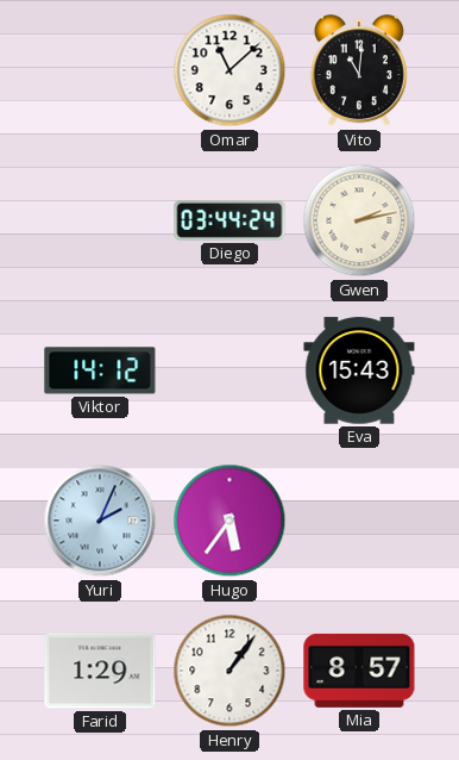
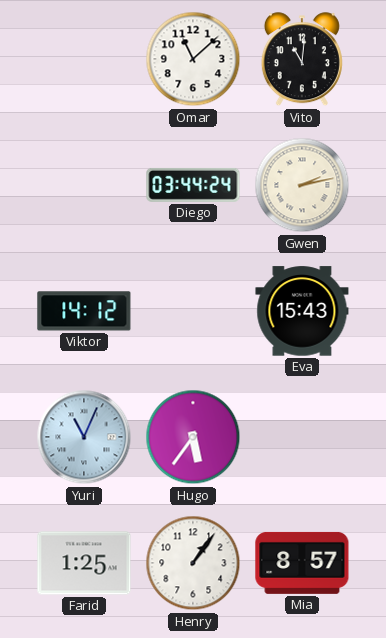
Yuri: 2:04 -> 11:04 (84, 437)
Farid: 1:29 -> 1:25 (84, 563)
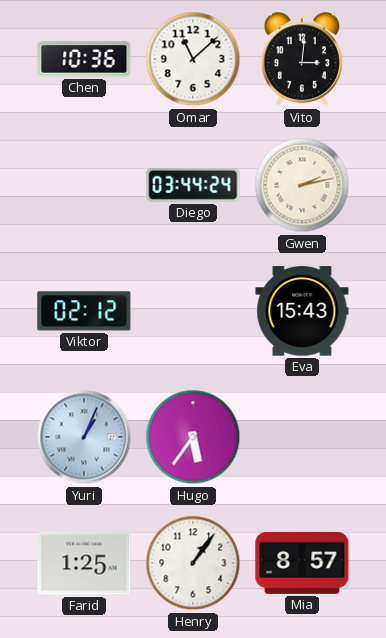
Chen: none -> 10:36 (84, 59)
Vito: 11:01 -> 3:01 (302, 60)
Viktor: 14:12 -> 02:12 (84, 311)
Yuri: 11:04 -> 1:04 (84, 437)
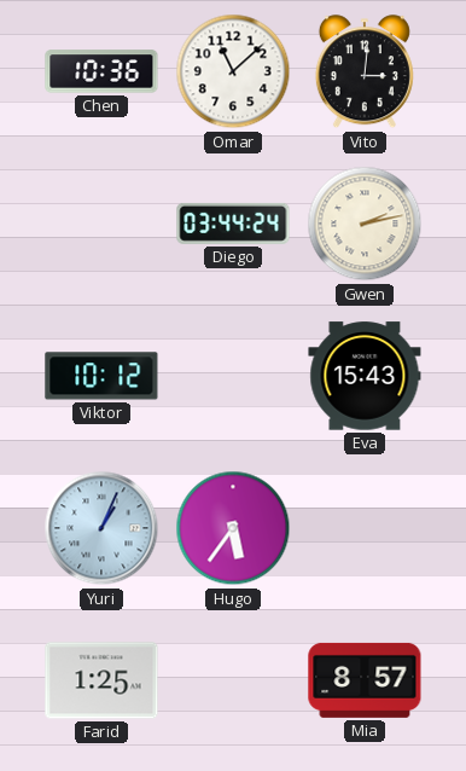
Viktor: 02:12 -> 10:12 (101, 376)
Henry: 1:06 -> none (193, 563)
